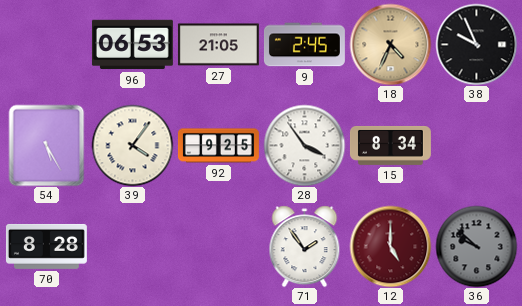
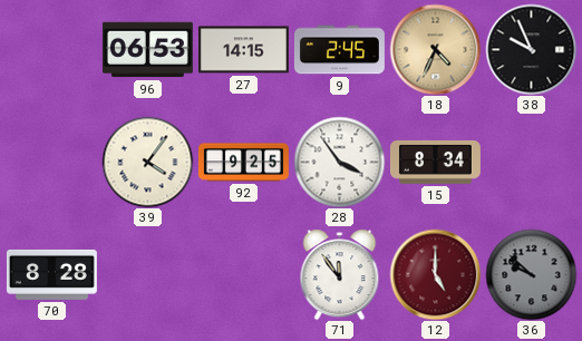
27: 21:05 -> 14:15 (243, 50)
54: 5:25 -> none (47, 145)
71: 1:54 -> 11:54 (340, 274)
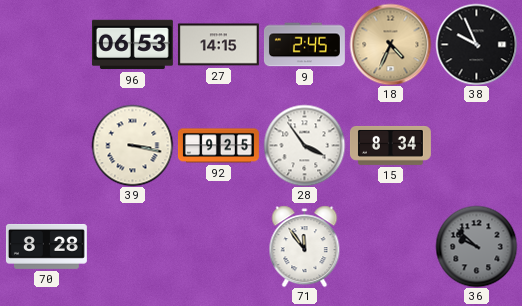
39: 4:06 -> 3:17 (132, 145)
12: 5:00 -> none (435, 274)
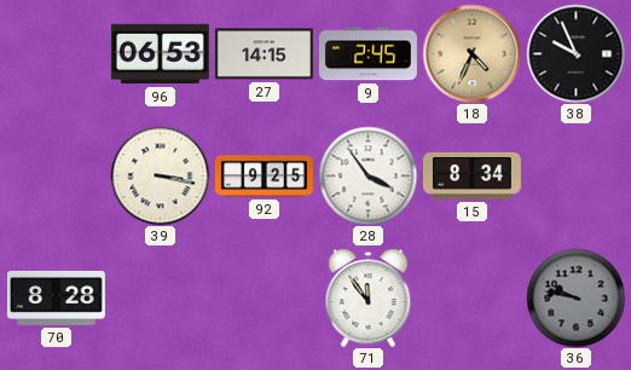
36: 9:52 -> 9:47 (575, 297)
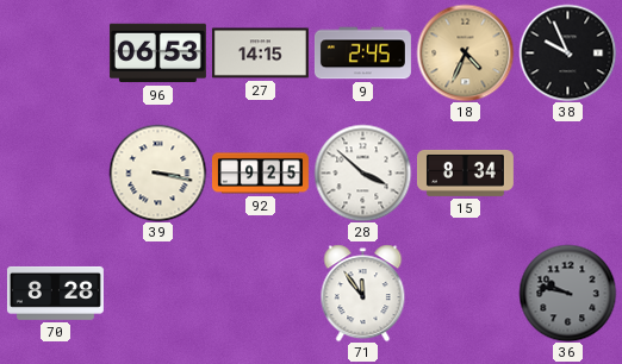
28: 3:54 -> 3:52 (362, 172)
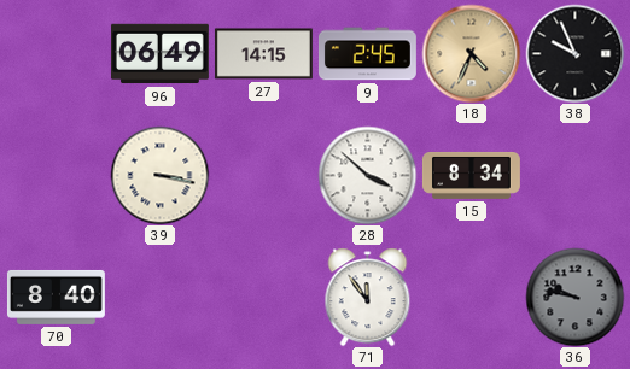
96: 06:53 -> 06:49 (159, 54)
92: 9:25 -> none (260, 174)
70: 8:28 -> 8:40 (56, 297)
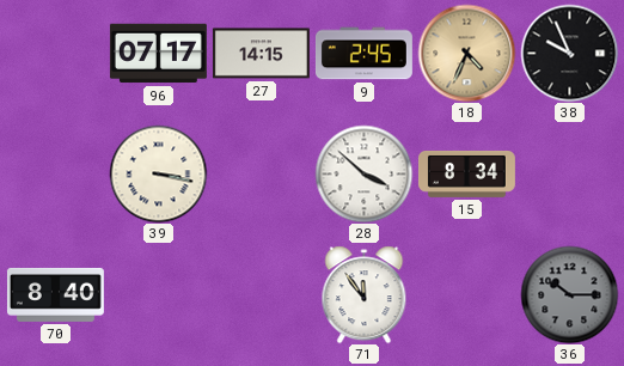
96: 06:49 -> 07:17 (158, 54)
36: 9:47 -> 10:15 (569, 294)
